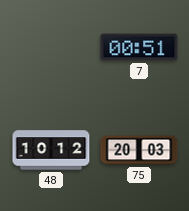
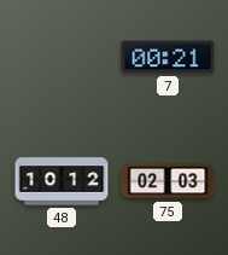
7: 00:51 -> 00:21 (168, 57)
75: 20:03 -> 02:03 (168, 181)
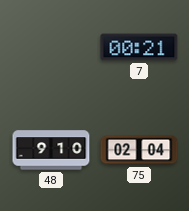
48: 10:12 -> 9:10 (51, 150)
75: 02:03 -> 02:04 (139, 150)
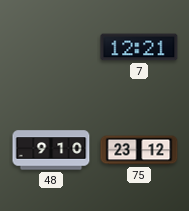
7: 00:21 -> 12:21 (139, 47)
75: 02:04 -> 23:12 (139, 150)
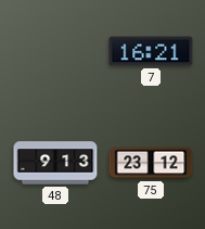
7: 12:21 -> 16:21 (151, 51)
48: 9:10 -> 9:13 (55, 163)
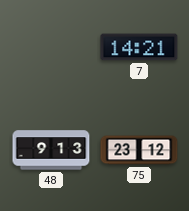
7: 16:21 -> 14:21 (139, 47)
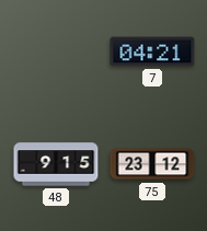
7: 14:21 -> 04:21 (152, 51)
48: 9:13 -> 9:15 (56, 164)
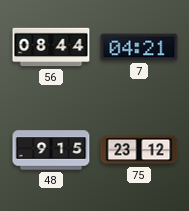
56: none -> 08:44 (51, 47)
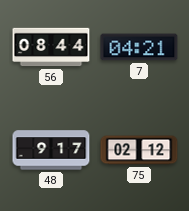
48: 9:15 -> 9:17 (51, 150)
75: 23:12 -> 02:12 (139, 150)
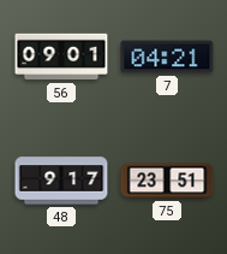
56: 08:44 -> 09:01 (61, 57)
75: 02:12 -> 23:51 (167, 181)
